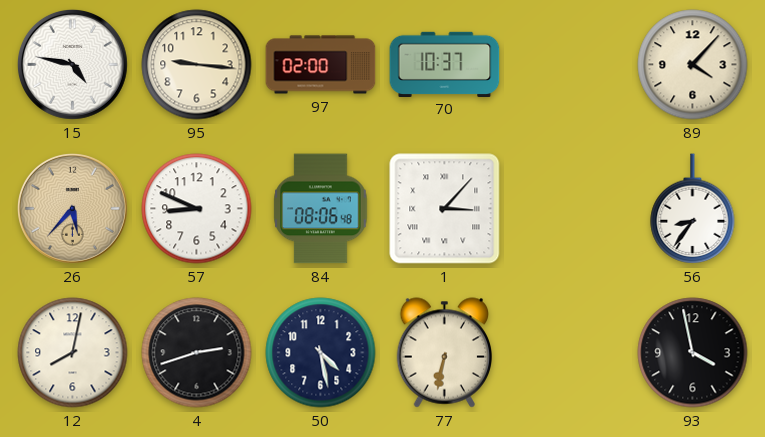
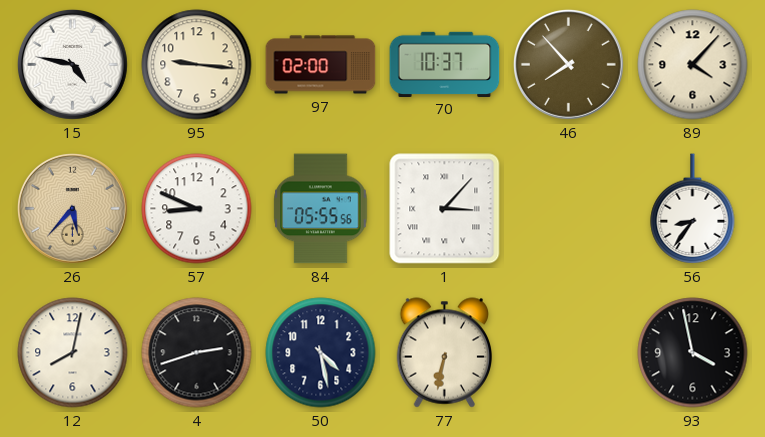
46: none -> 7:53 (568, 64)
84: 08:06 -> 05:55 (321, 209)
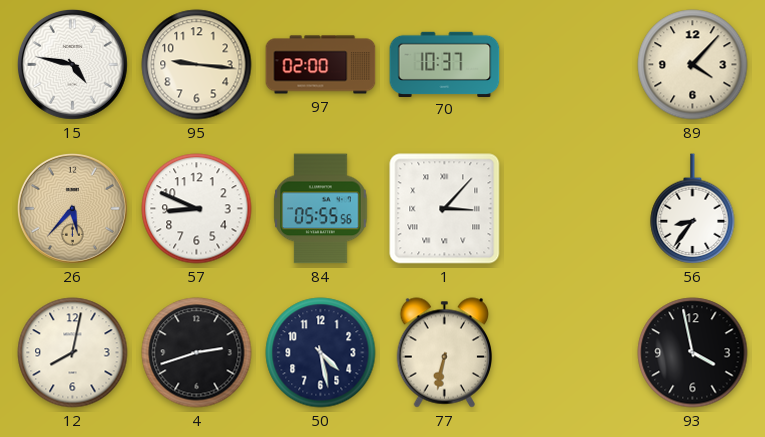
46: 7:53 -> none (568, 64)
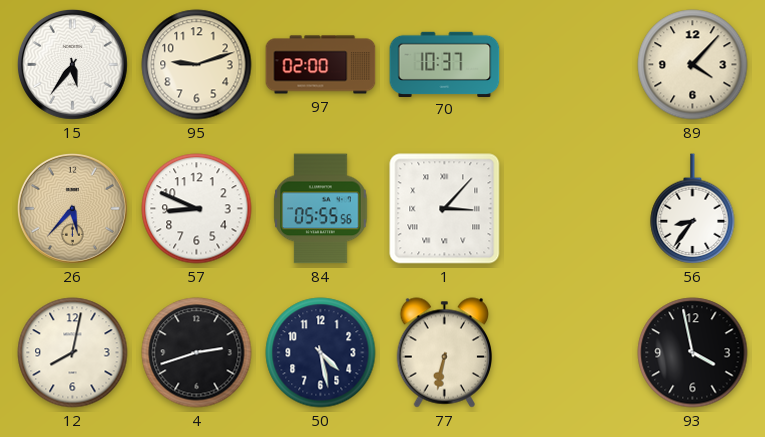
15: 4:47 -> 5:36 (72, 64)
95: 9:16 -> 9:12 (197, 65)
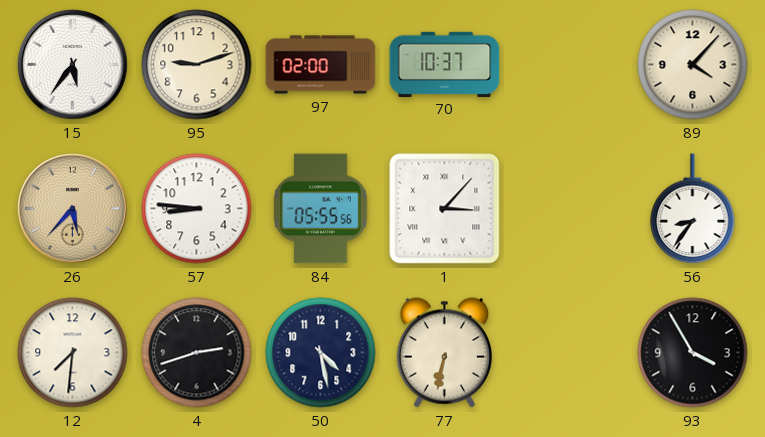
57: 8:49 -> 8:46 (197, 209)
12: 8:02 -> 7:31 (73, 353)
93: 3:58 -> 3:55 (693, 353)
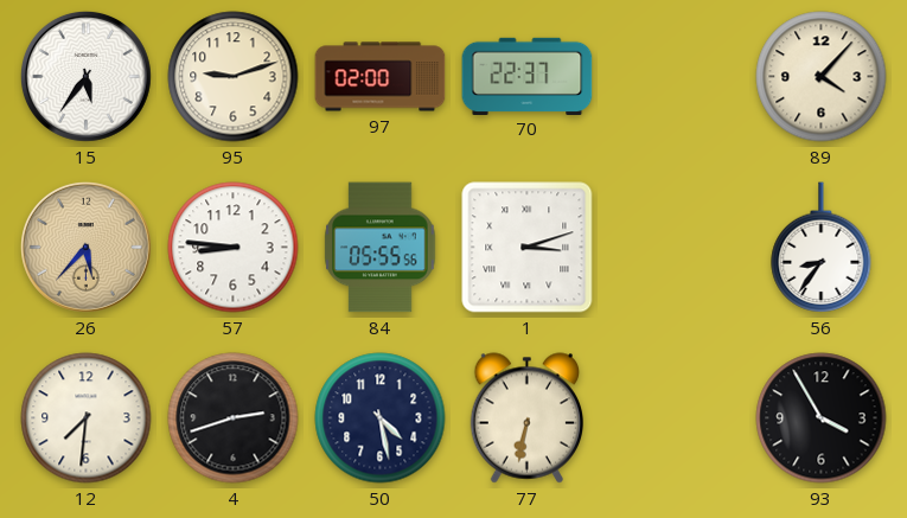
70: 10:37 -> 22:37 (528, 76)
1: 3:07 -> 3:12 (528, 248)
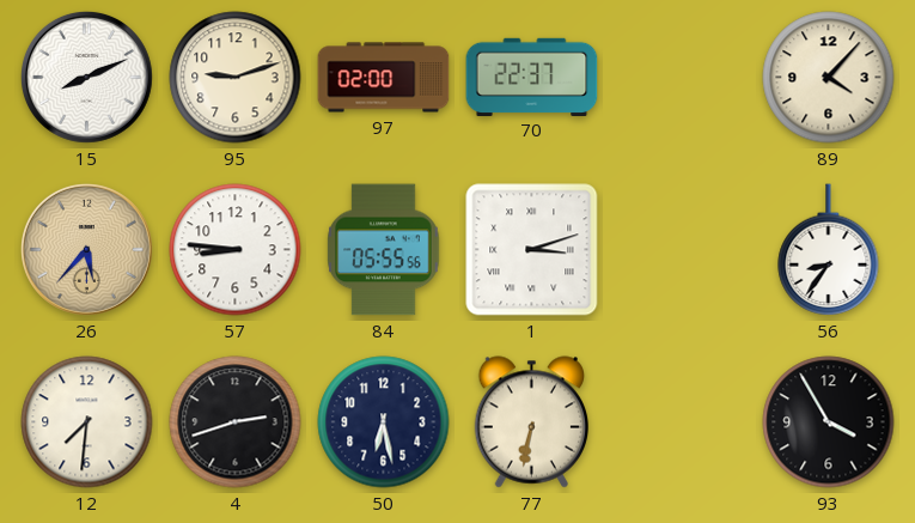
15: 5:36 -> 8:11 (86, 77)
50: 4:28 -> 6:28 (384, 422)
